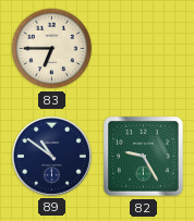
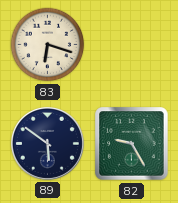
83: 6:45 -> 6:18 (48, 45)
89: 10:51 -> 5:51 (47, 143)
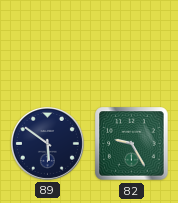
83: 6:18 -> none (48, 45)
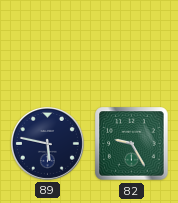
89: 5:51 -> 5:47 (47, 143)
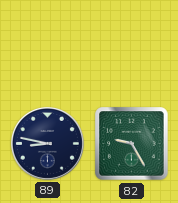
89: 5:47 -> 8:47 (47, 143)
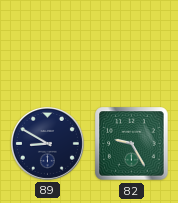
89: 8:47 -> 8:50 (47, 143)
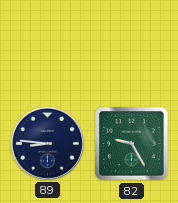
89: 8:50 -> 8:46 (47, 143)
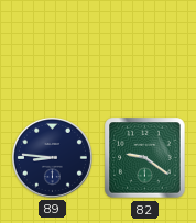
82: 9:25 -> 9:21 (145, 158)
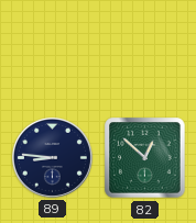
82: 9:21 -> 12:52 (145, 158)
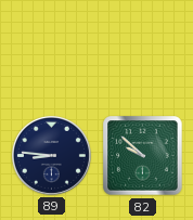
82: 12:52 -> 9:52 (143, 156)
